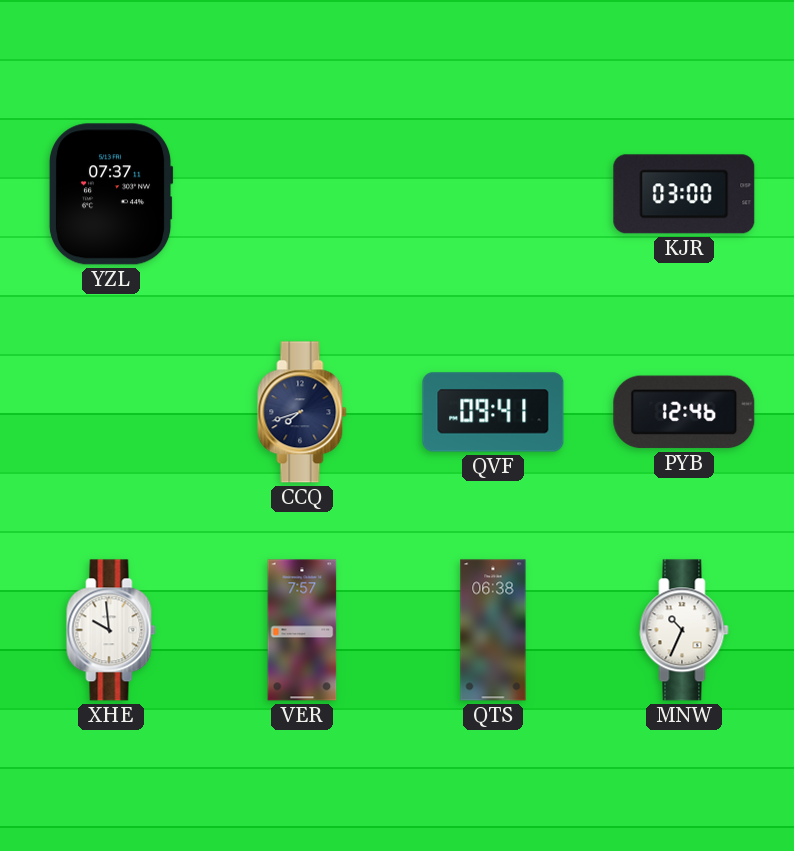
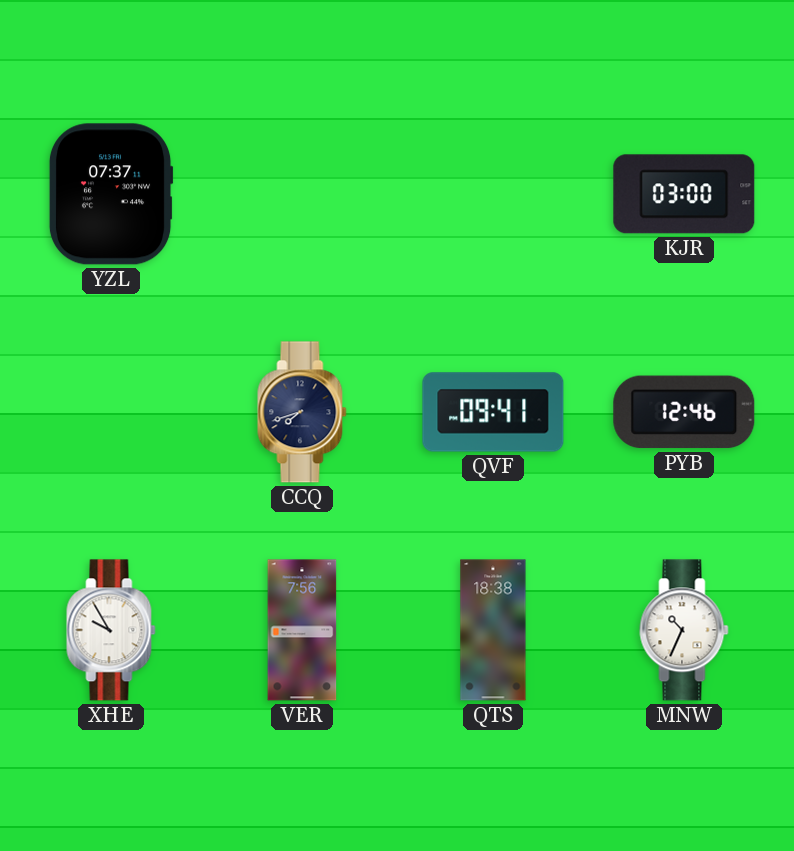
XHE: 9:59 -> 9:55 (111, 630)
VER: 7:57 -> 7:56 (302, 630)
QTS: 06:38 -> 18:38 (493, 630)
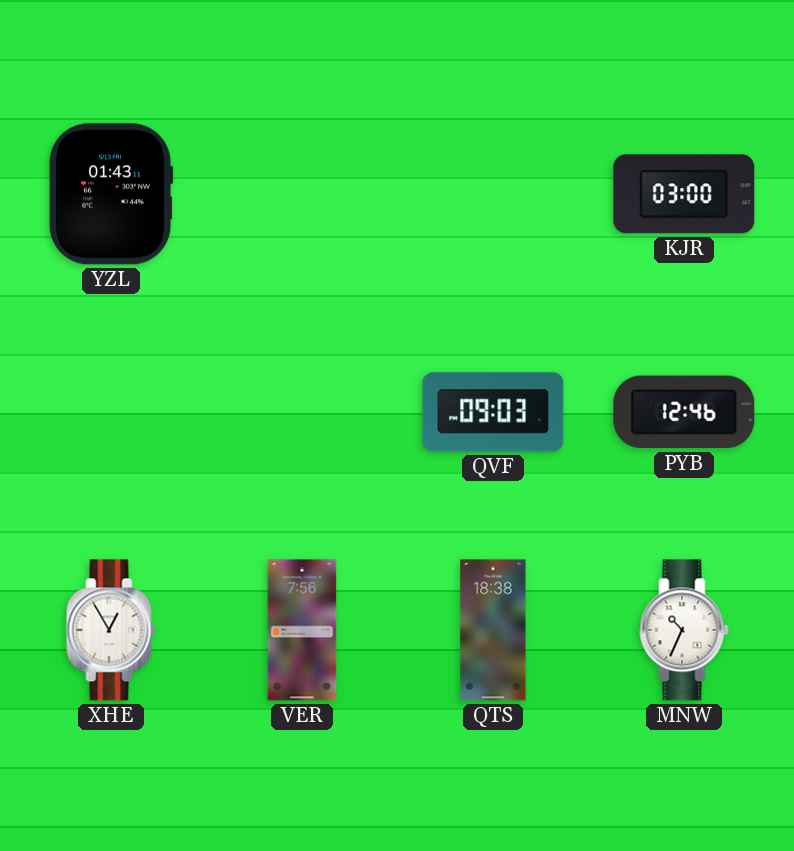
YZL: 07:37 -> 01:43 (111, 194)
CCQ: 7:42 -> none (302, 412)
QVF: 09:41 -> 09:03 (493, 412)
XHE: 9:55 -> 12:55 (111, 630)
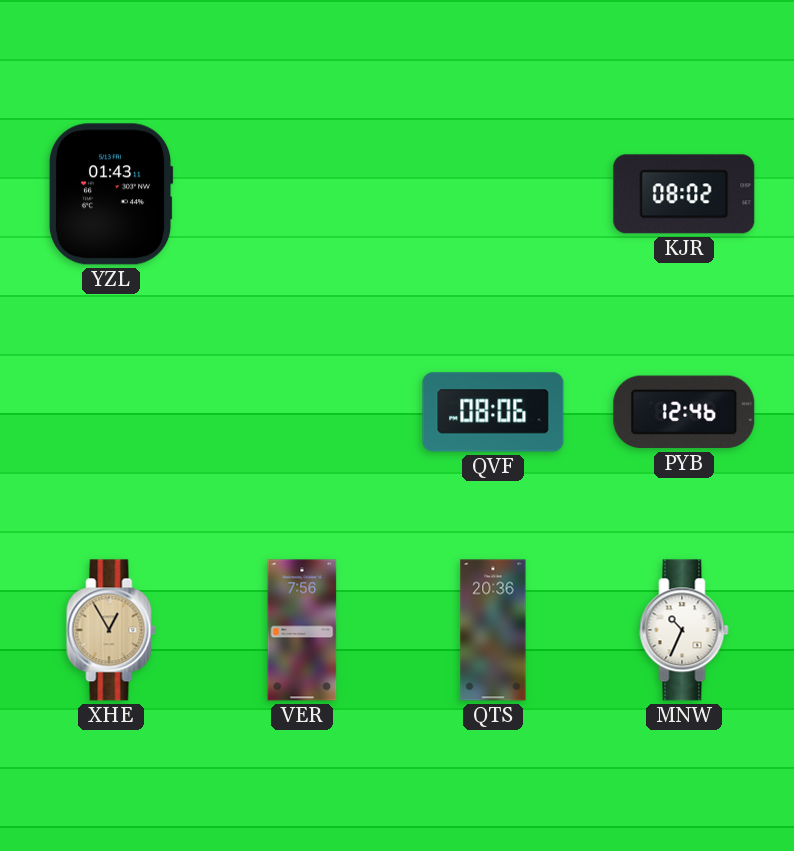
KJR: 03:00 -> 08:02 (684, 194)
QVF: 09:03 -> 08:06 (493, 412)
XHE dial: white -> champagne (111, 630)
QTS: 18:38 -> 20:36 (493, 630)
